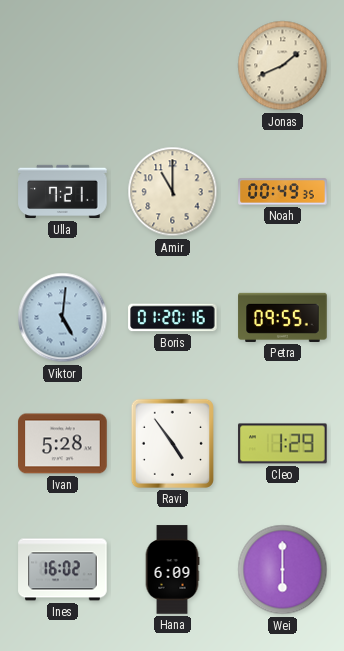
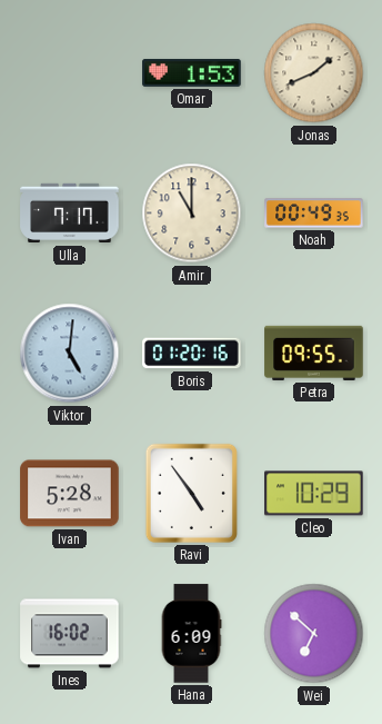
Omar: none -> 1:53 (192, 72)
Ulla: 7:21 -> 7:17 (70, 214)
Cleo: 1:29 -> 10:29 (314, 494)
Wei: 6:00 -> 6:52 (314, 634)
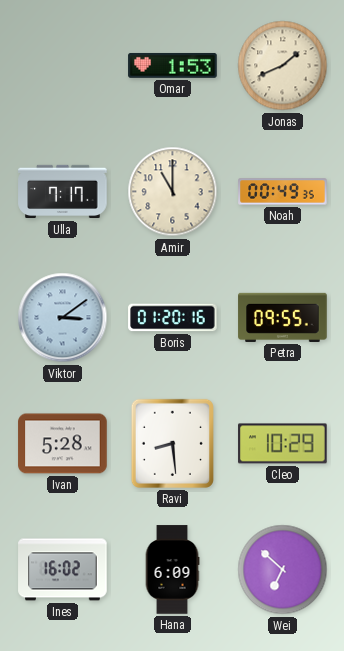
Viktor: 5:01 -> 3:09 (63, 318)
Ravi: 4:54 -> 8:29 (172, 443)
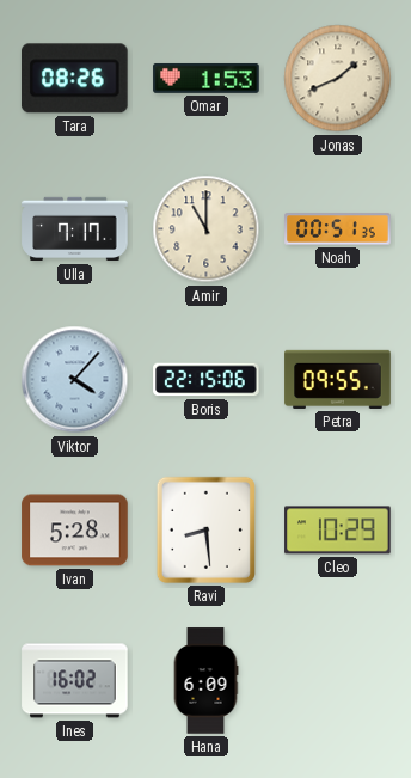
Tara: none -> 08:26 (74, 79)
Noah: 00:49 -> 00:51 (338, 229)
Viktor: 3:09 -> 4:07 (75, 380)
Boris: 01:20 -> 22:15 (207, 380)
Wei: 6:52 -> none (283, 570)
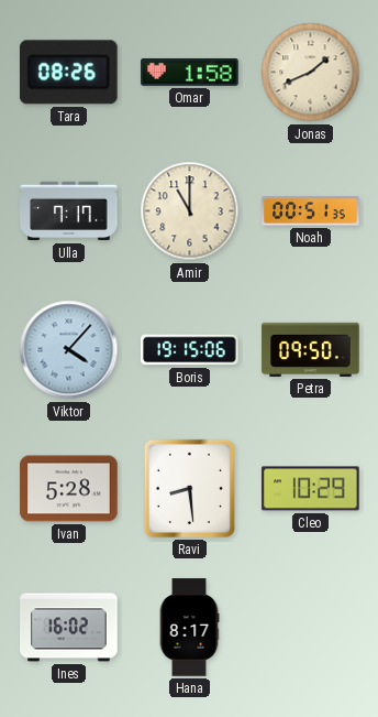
Omar: 1:53 -> 1:58 (190, 72)
Boris: 22:15 -> 19:15 (190, 350)
Petra: 09:55 -> 09:50 (311, 349)
Hana: 6:09 -> 8:17 (189, 628)
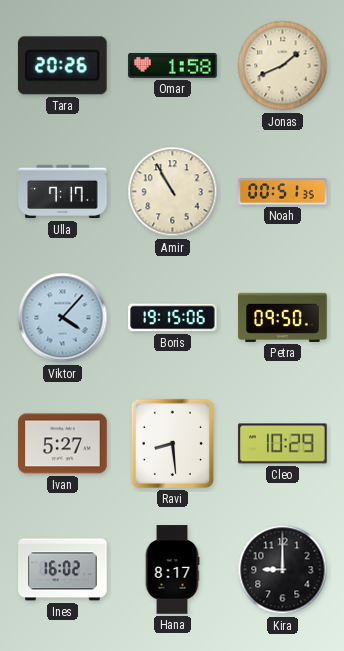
Tara: 08:26 -> 20:26 (62, 66)
Amir: 11:00 -> 10:55 (173, 192)
Ivan: 5:28 -> 5:27 (63, 444)
Kira: none -> 9:00 (283, 570)
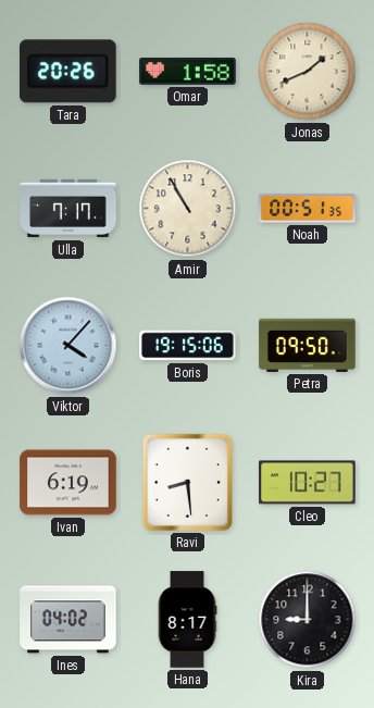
Ivan: 5:27 -> 6:19 (68, 483)
Cleo: 10:29 -> 10:27 (308, 483)
Ines: 16:02 -> 04:02 (68, 620)
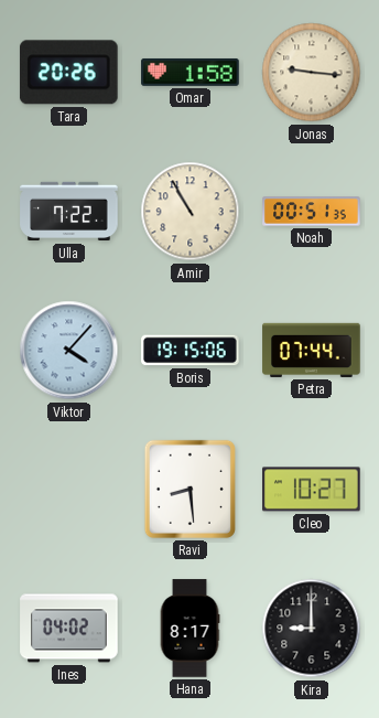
Jonas: 1:41 -> 9:16 (312, 73)
Ulla: 7:17 -> 7:22 (69, 212)
Petra: 09:50 -> 07:44 (312, 350)
Ivan: 6:19 -> none (68, 483)
